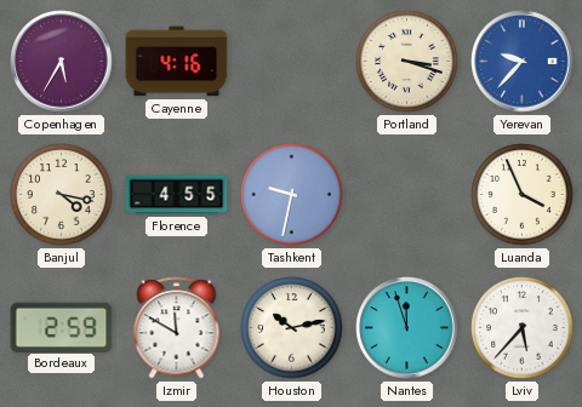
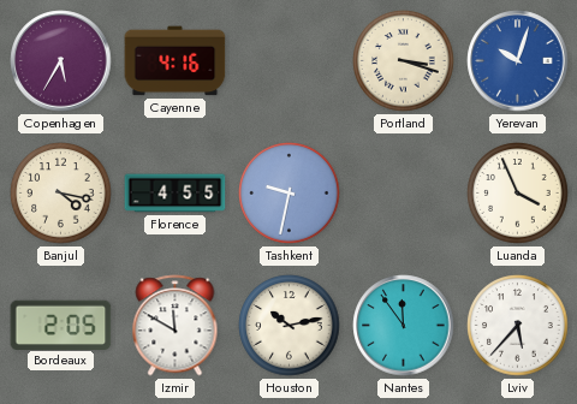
Yerevan: 9:37 -> 10:03 (518, 61)
Bordeaux: 2:59 -> 2:05 (61, 325)
Nantes: 11:57 -> 11:54 (404, 326)
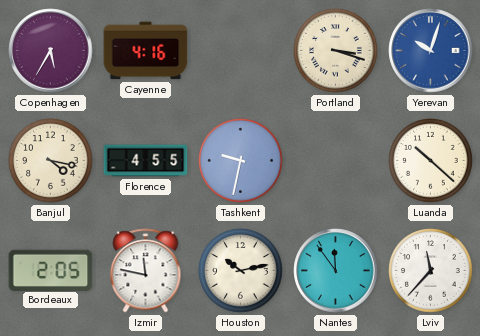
Luanda: 3:56 -> 10:22 (431, 161)
Izmir: 11:50 -> 11:47 (146, 271)
Lviv: 5:37 -> 11:37 (431, 271)
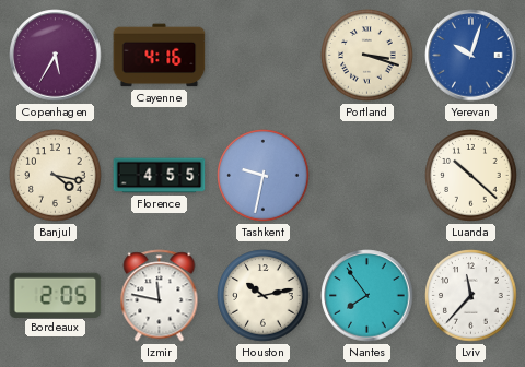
Nantes: 11:54 -> 7:54 (367, 296)
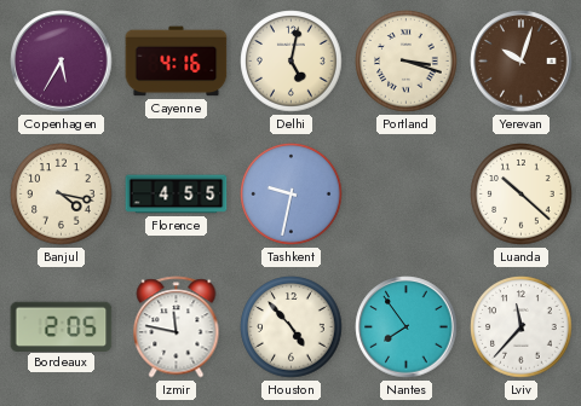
Delhi: none -> 5:02 (292, 62)
Yerevan dial: blue -> brown (522, 62)
Houston: 10:13 -> 4:53 (292, 327)
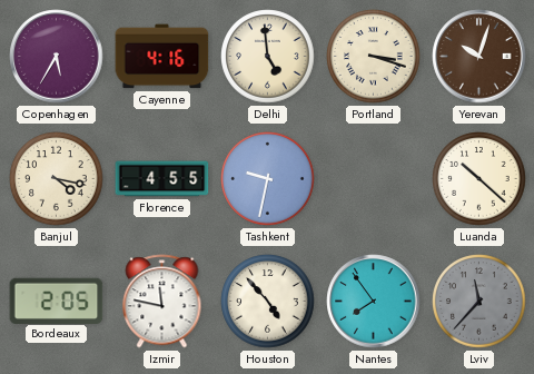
Delhi: 5:02 -> 4:59 (268, 57)
Lviv dial: white -> grey (479, 302)
